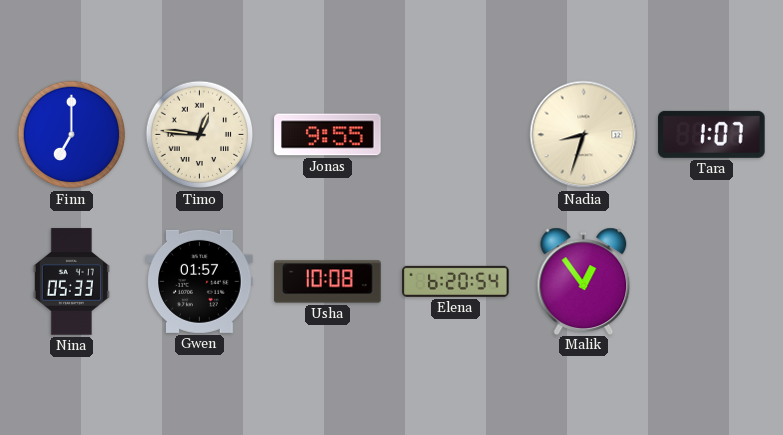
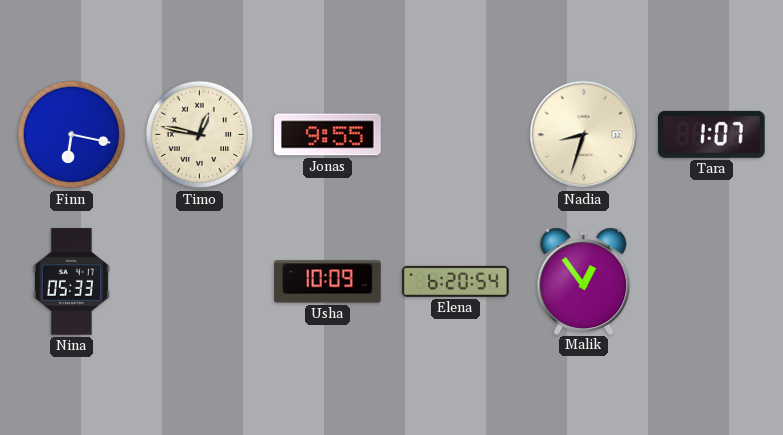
Finn: 7:00 -> 6:17 (72, 135)
Timo: 12:46 -> 12:47 (200, 135)
Gwen: 01:57 -> none (200, 281)
Usha: 10:08 -> 10:09 (328, 282)
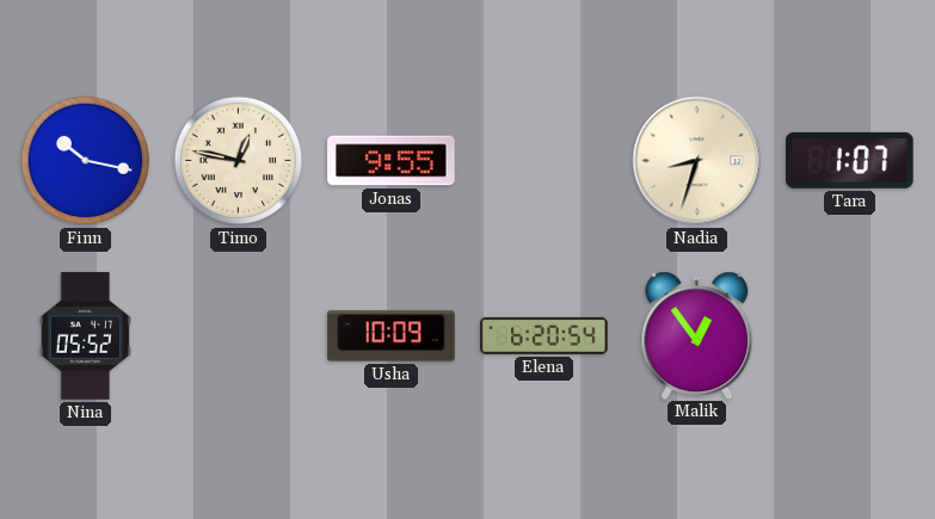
Finn: 6:17 -> 10:17 (86, 161)
Nina: 05:33 -> 05:52 (85, 336)
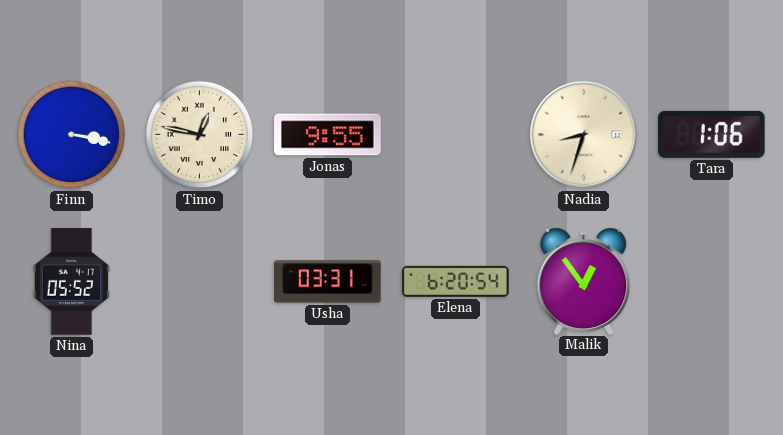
Finn: 10:17 -> 3:17 (72, 135)
Tara: 1:07 -> 1:06 (712, 134)
Usha: 10:09 -> 03:31 (328, 282)
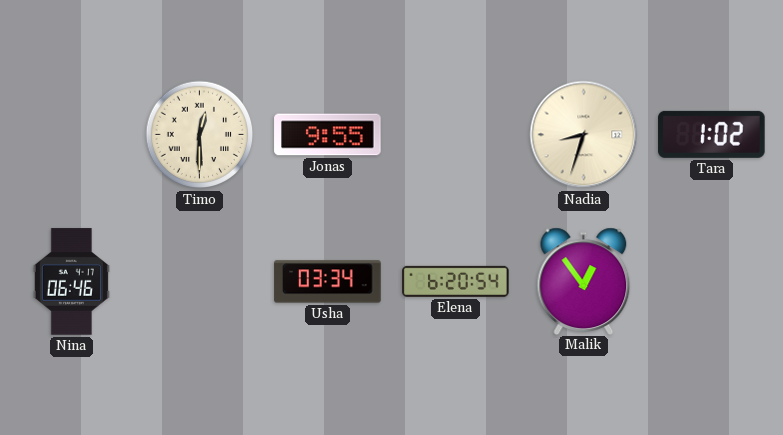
Finn: 3:17 -> none (72, 135)
Timo: 12:47 -> 12:30 (200, 135)
Tara: 1:06 -> 1:02 (712, 134)
Nina: 05:52 -> 06:46 (71, 282)
Usha: 03:31 -> 03:34 (328, 282)
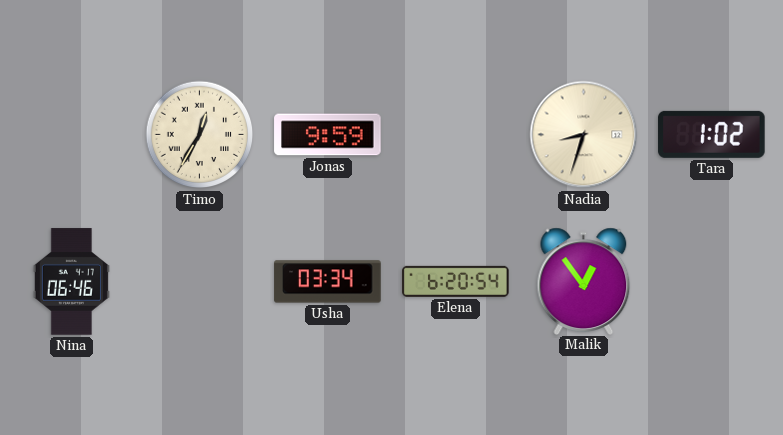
Timo: 12:30 -> 12:35 (200, 135)
Jonas: 9:55 -> 9:59 (328, 135)
